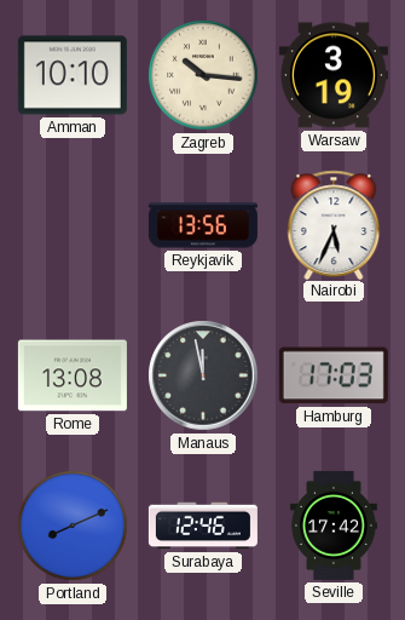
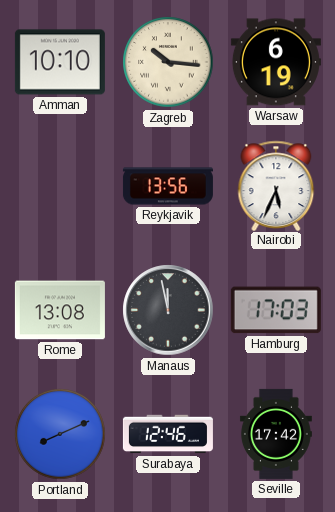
Warsaw: 3:19 -> 6:19 (276, 62)
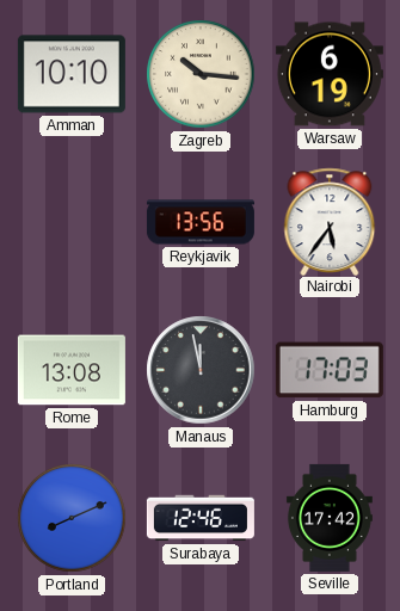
Nairobi: 5:34 -> 5:36 (330, 221)
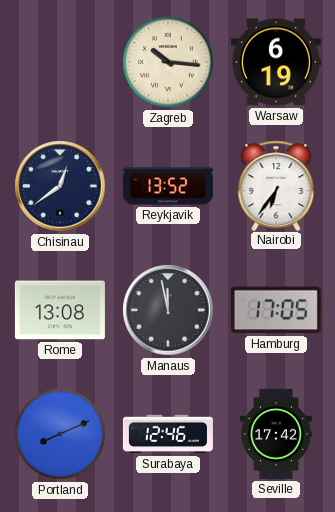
Amman: 10:10 -> none (72, 74)
Chisinau: none -> 12:39 (60, 186)
Reykjavik: 13:56 -> 13:52 (168, 186)
Nairobi: 5:36 -> 6:36 (276, 185)
Hamburg: 17:03 -> 17:05 (276, 310)
